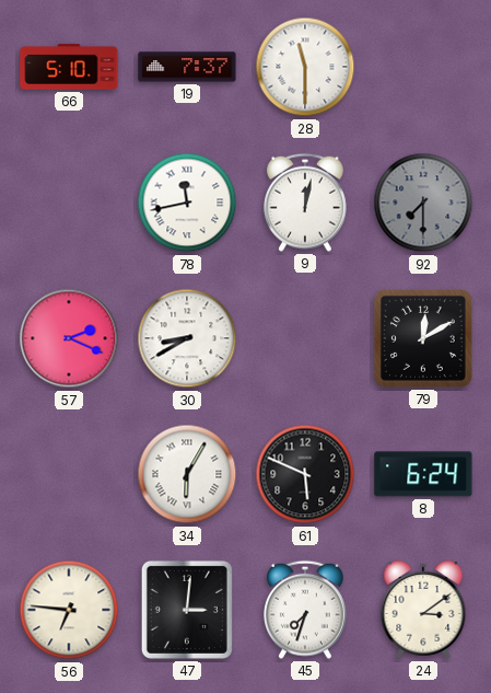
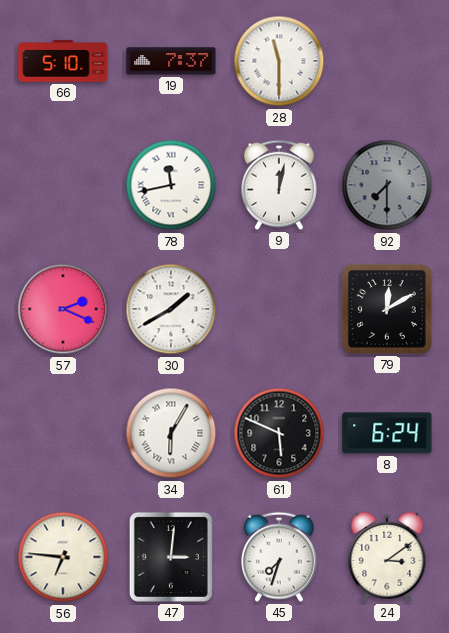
30: 8:40 -> 1:40 (171, 309)
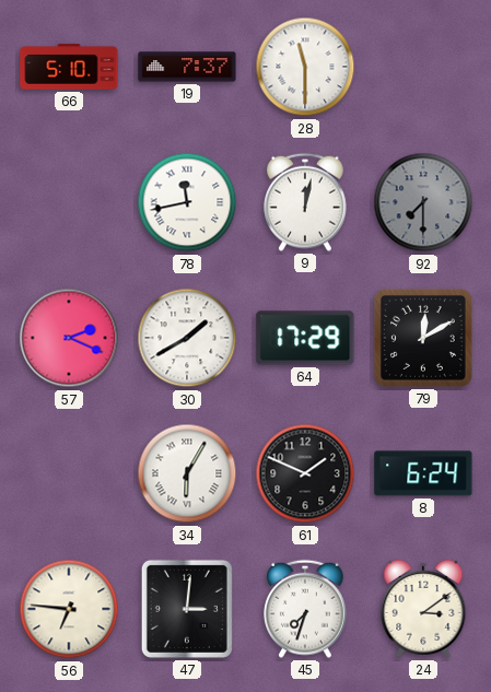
64: none -> 17:29 (305, 338)
61: 5:49 -> 1:49 (305, 473)
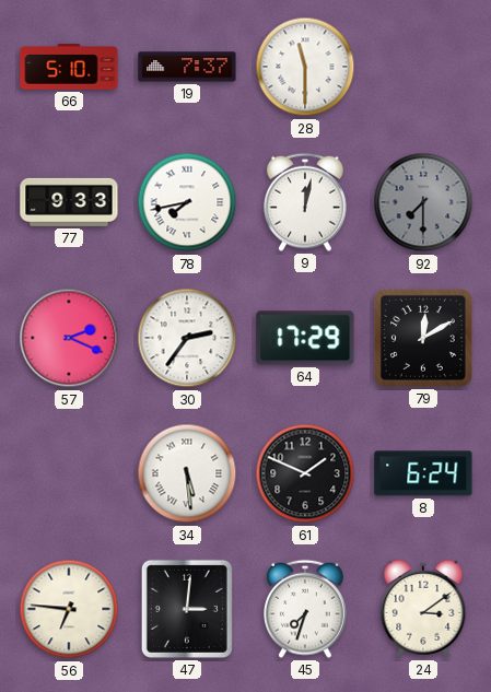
77: none -> 9:33 (69, 202)
78: 11:43 -> 7:43 (187, 202)
30: 1:40 -> 2:36 (187, 338)
34: 6:05 -> 5:29 (187, 473)
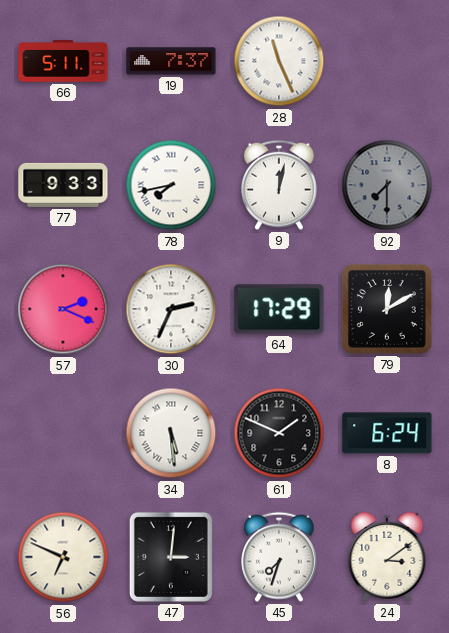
66: 5:10 -> 5:11 (63, 61)
28: 11:30 -> 11:26 (279, 61)
30: 2:36 -> 2:34 (171, 309)
56: 6:46 -> 6:49 (63, 557)
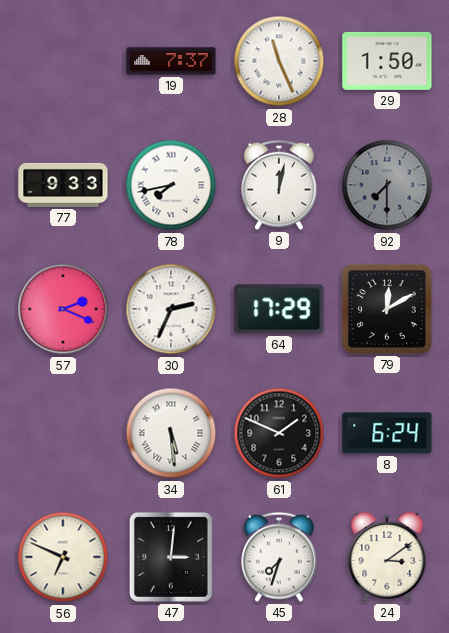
66: 5:11 -> none (63, 61)
29: none -> 1:50 (387, 61)
